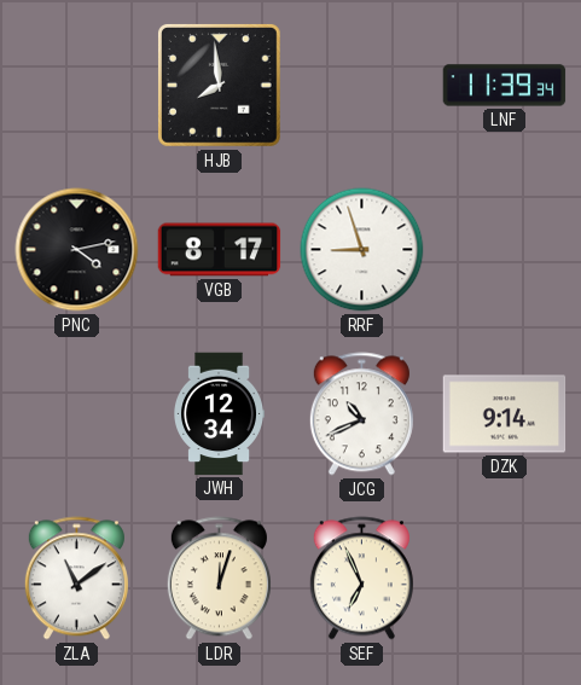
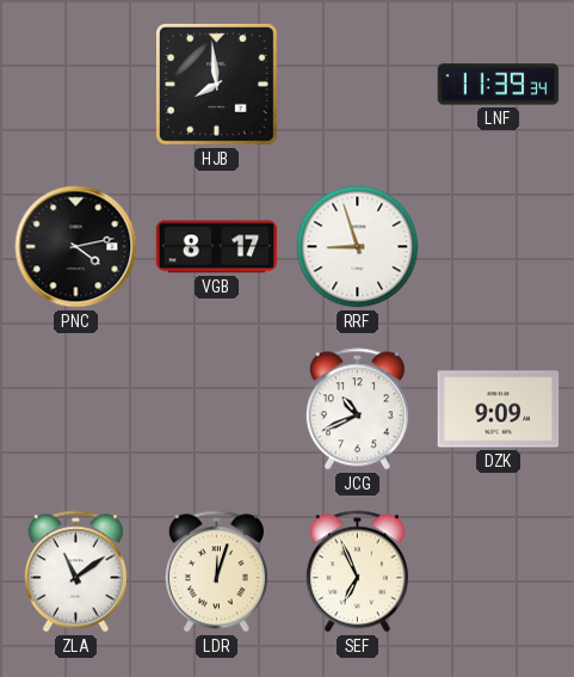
JWH: 12:34 -> none (219, 414)
DZK: 9:14 -> 9:09 (499, 410)
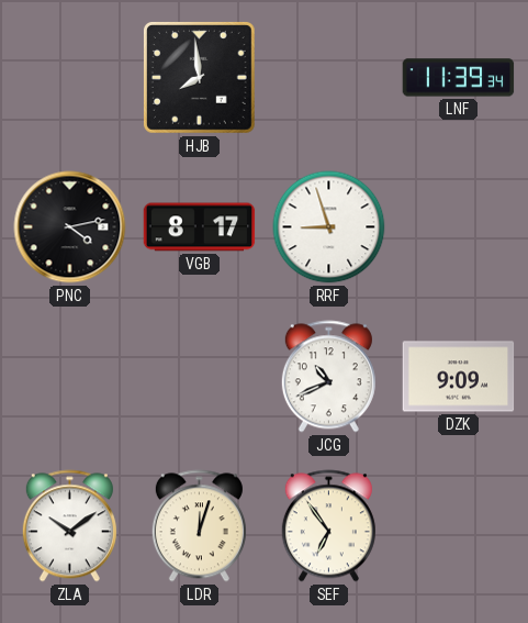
ZLA: 11:09 -> 10:09 (69, 526)
SEF: 6:56 -> 6:54 (328, 526)
